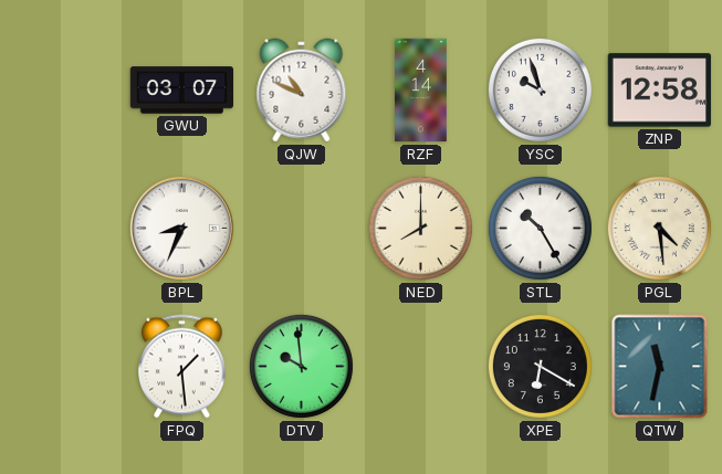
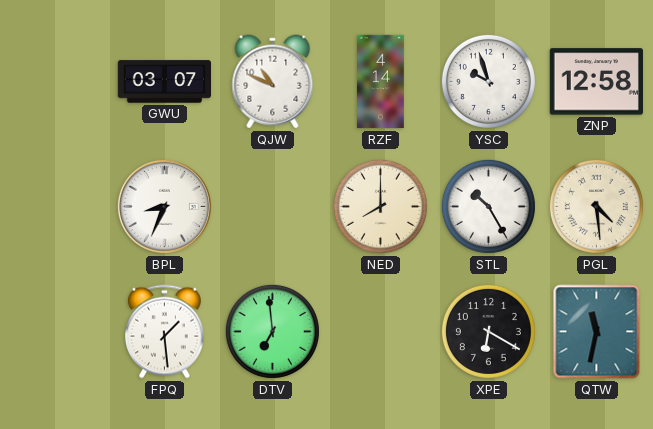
DTV: 9:59 -> 6:59 (272, 331)
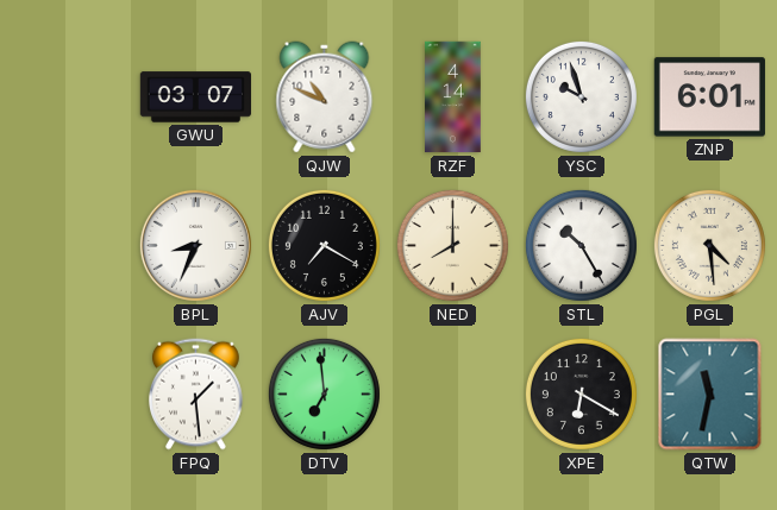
ZNP: 12:58 -> 6:01 (709, 97)
AJV: none -> 7:20 (324, 245)
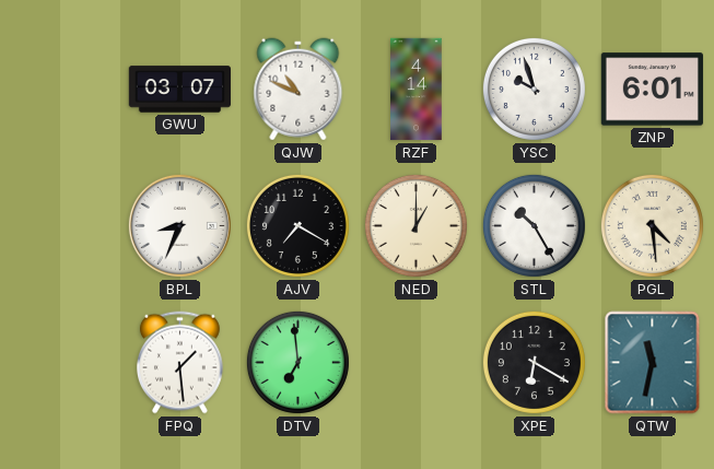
NED: 8:00 -> 1:00 (415, 225)
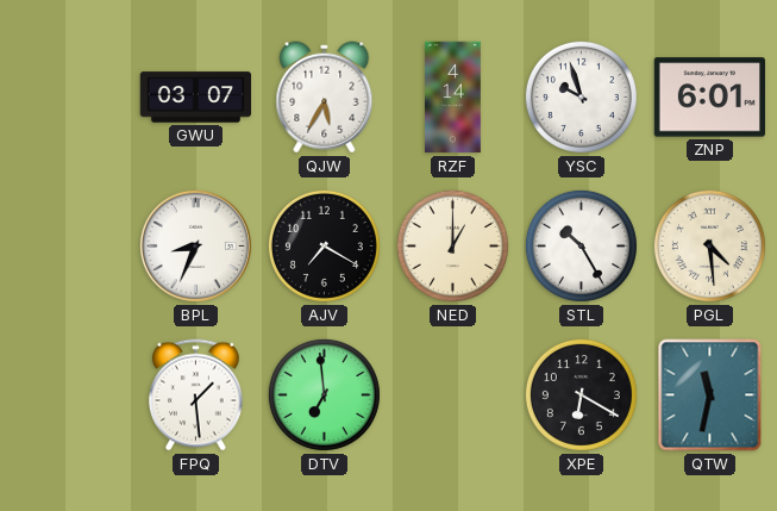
QJW: 10:49 -> 5:35 (325, 98)
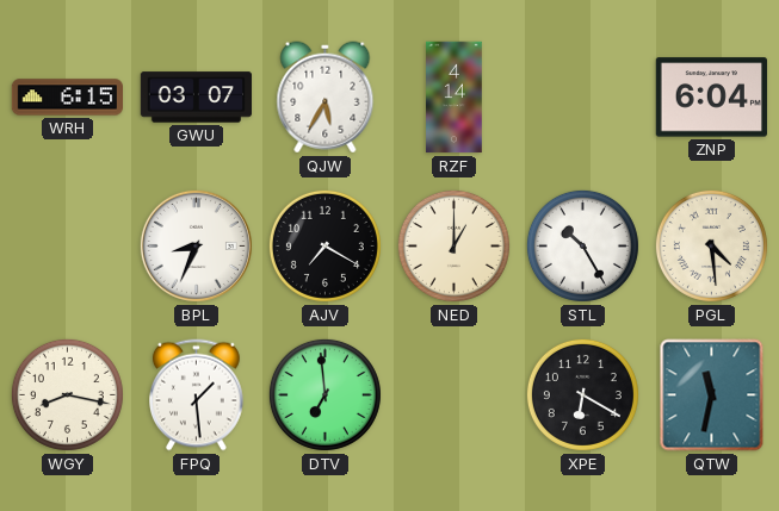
WRH: none -> 6:15 (67, 98)
YSC: 9:57 -> none (581, 96)
ZNP: 6:01 -> 6:04 (711, 98)
WGY: none -> 8:17 (67, 394)
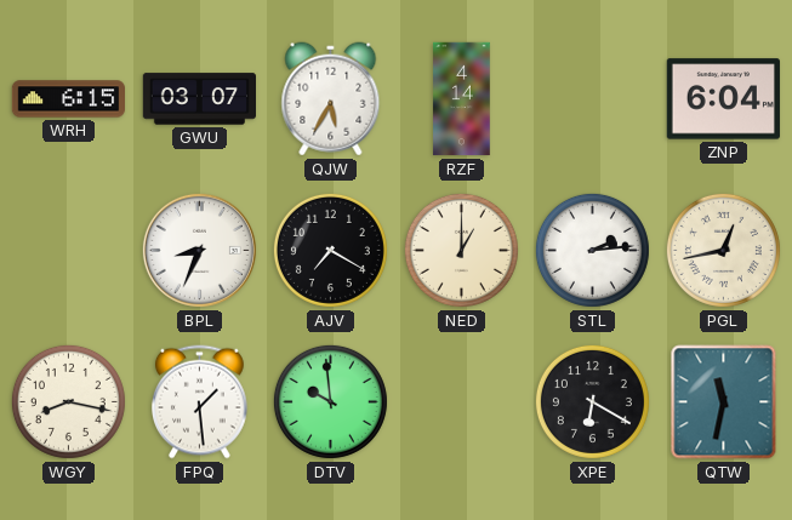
STL: 10:25 -> 2:14 (592, 250)
PGL: 4:29 -> 12:43 (723, 250)
DTV: 6:59 -> 9:59 (330, 401)
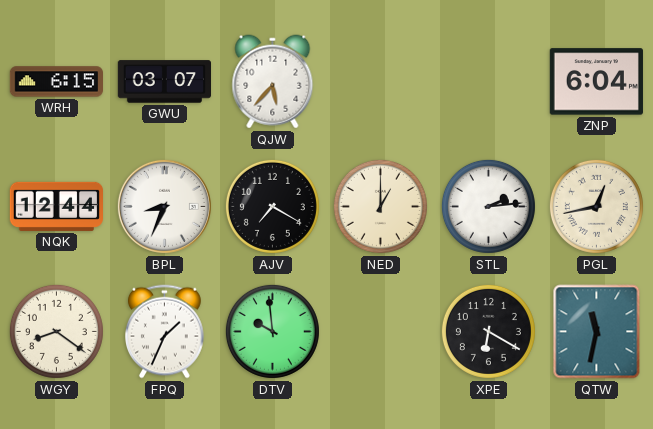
QJW: 5:35 -> 5:37 (273, 82)
RZF: 4:14 -> none (462, 99)
NQK: none -> 12:44 (56, 206)
WGY: 8:17 -> 8:21 (56, 331)
FPQ: 1:29 -> 1:34 (165, 332)
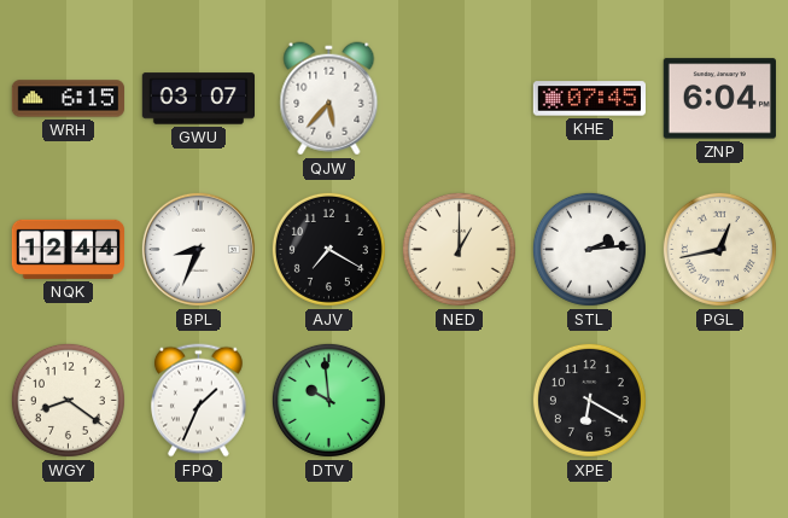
KHE: none -> 07:45 (589, 99)
QTW: 11:32 -> none (597, 332)
